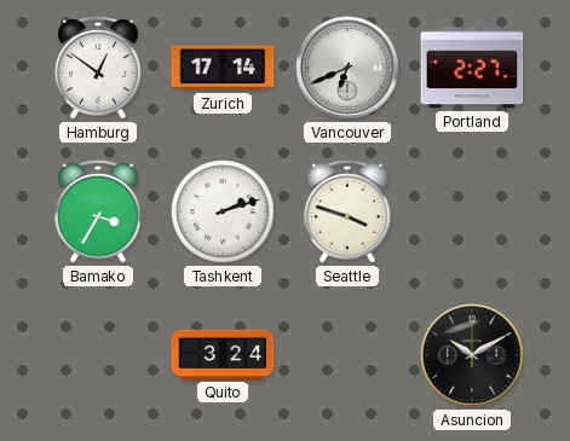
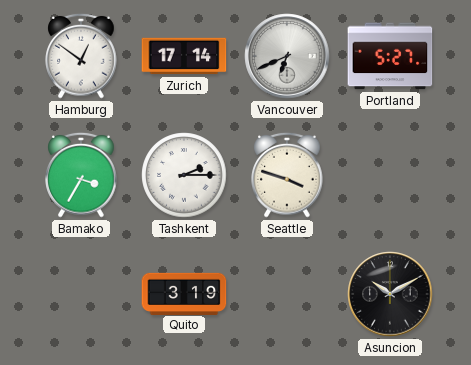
Portland: 2:27 -> 5:27 (390, 56)
Tashkent: 2:12 -> 2:15 (184, 175)
Quito: 3:24 -> 3:19 (184, 293)
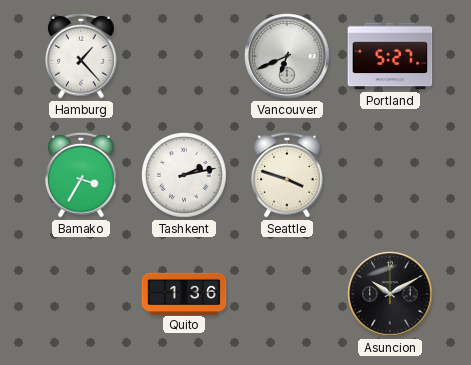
Hamburg: 12:51 -> 1:23 (81, 56)
Zurich: 17:14 -> none (184, 56)
Tashkent: 2:15 -> 2:13 (184, 175)
Quito: 3:19 -> 1:36 (184, 293)
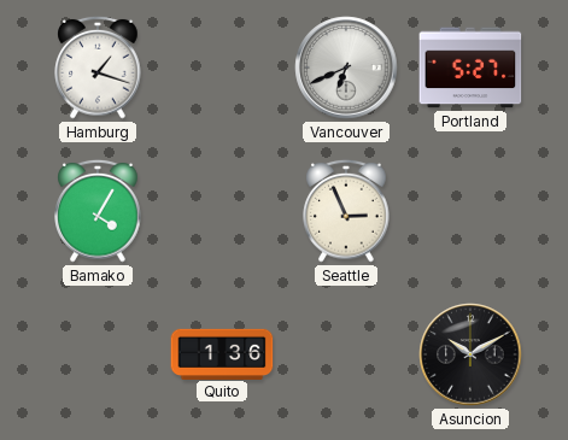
Hamburg: 1:23 -> 1:18 (98, 68)
Bamako: 3:35 -> 4:05 (98, 211)
Tashkent: 2:13 -> none (184, 175)
Seattle: 3:48 -> 2:56 (346, 211)
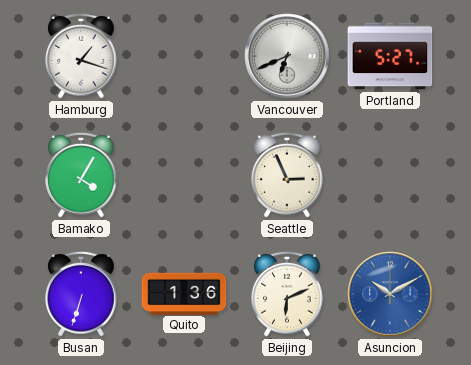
Busan: none -> 6:33 (81, 294)
Beijing: none -> 6:11 (287, 294)
Asuncion dial: black -> blue (390, 294)
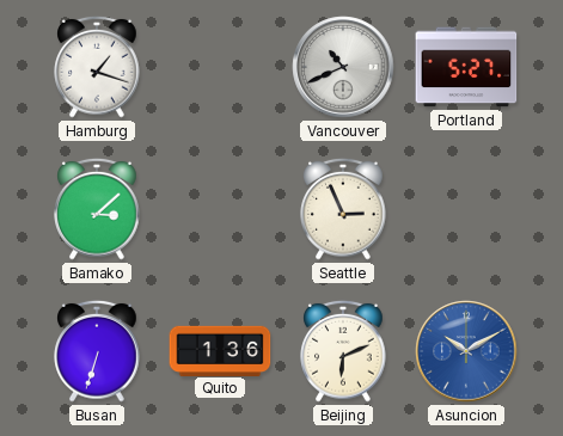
Vancouver: 6:41 -> 10:41 (343, 67)
Bamako: 4:05 -> 3:08 (97, 209)
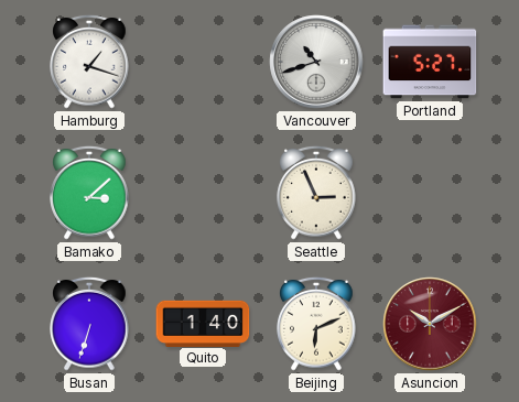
Vancouver: 10:41 -> 10:42 (316, 62)
Quito: 1:36 -> 1:40 (203, 323)
Asuncion dial: blue -> burgundy (430, 324)
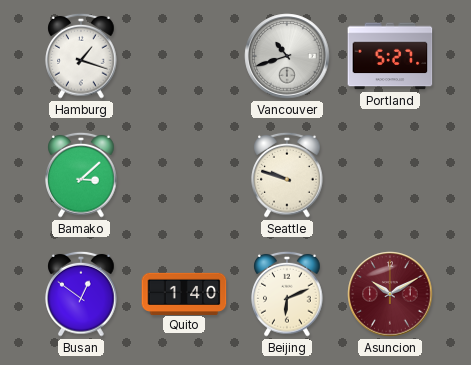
Seattle: 2:56 -> 9:48 (287, 175)
Busan: 6:33 -> 12:51 (81, 294)
